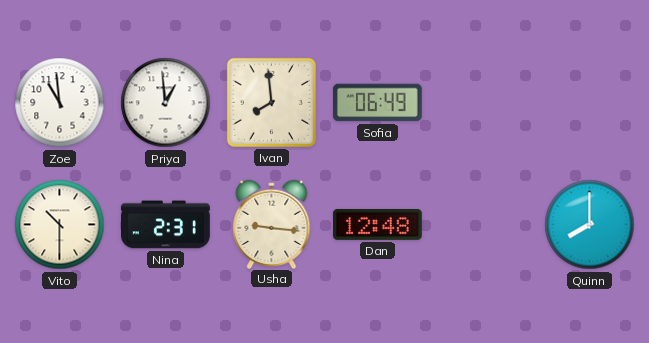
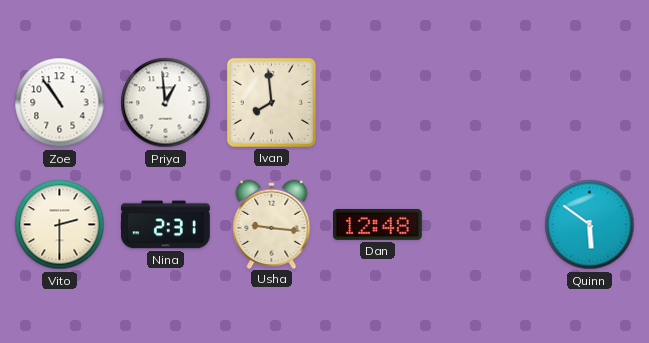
Zoe: 10:59 -> 10:54 (60, 103)
Sofia: 06:49 -> none (377, 103)
Vito: 10:30 -> 2:30 (60, 225)
Quinn: 8:00 -> 5:51 (590, 225)
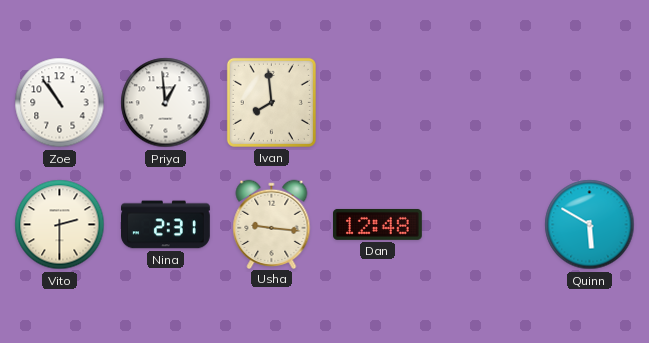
Quinn: 5:51 -> 5:50 (590, 225)
